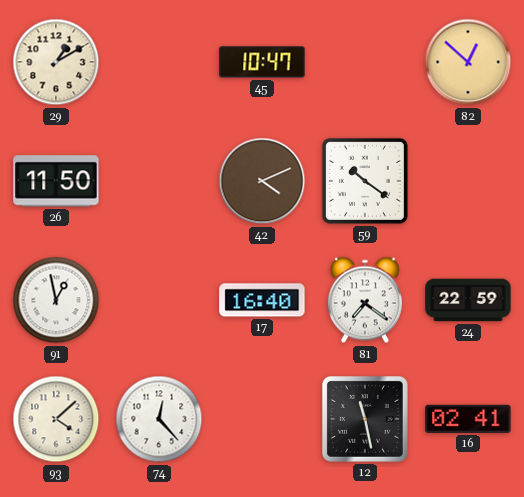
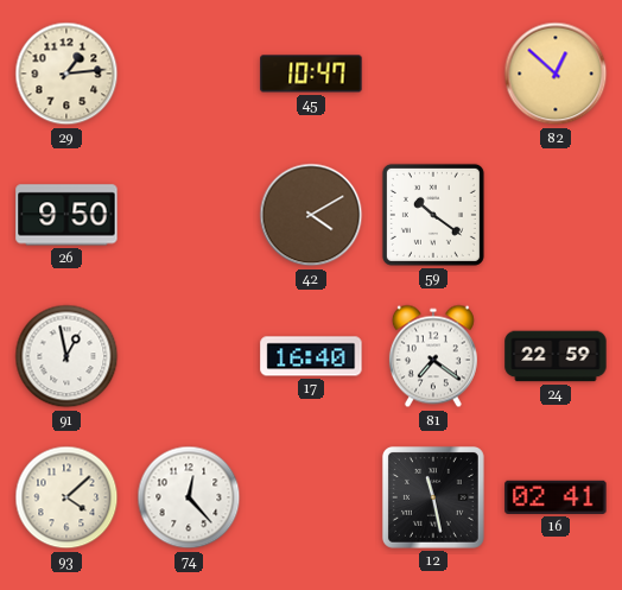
29: 1:10 -> 1:14 (66, 74)
26: 11:50 -> 9:50 (66, 215)
42: 4:11 -> 4:10 (311, 215)
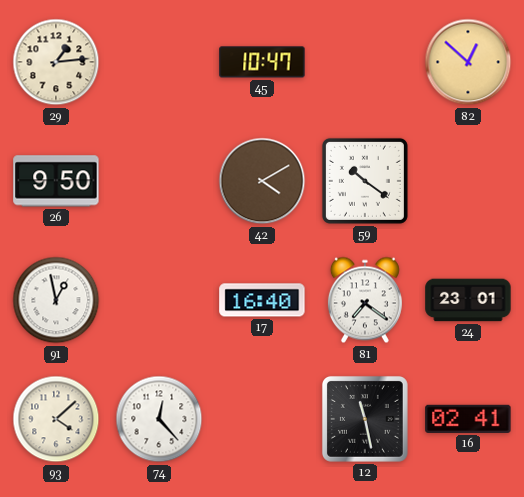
24: 22:59 -> 23:01 (468, 300)
